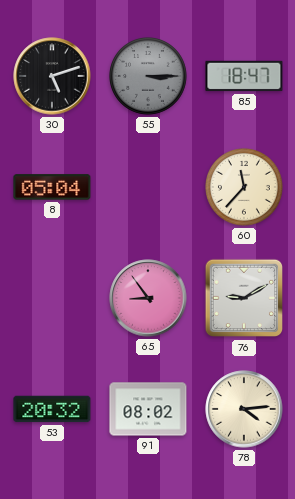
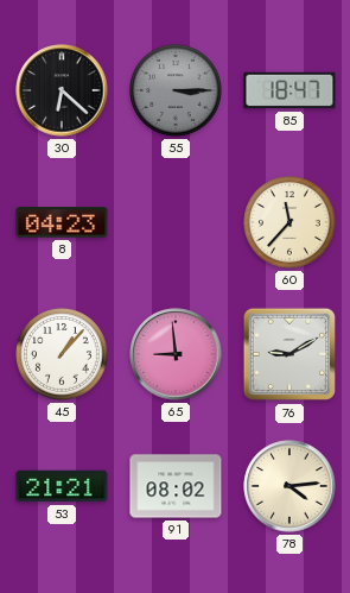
30: 5:12 -> 6:22 (62, 90)
8: 05:04 -> 04:23 (62, 222)
45: none -> 1:07 (63, 355)
65: 8:54 -> 8:59 (176, 354)
53: 20:32 -> 21:21 (62, 486)
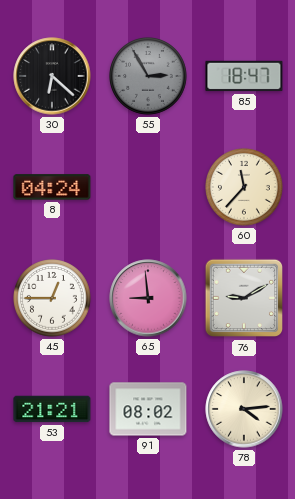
55: 3:15 -> 2:55 (149, 77)
8: 04:23 -> 04:24 (52, 187)
45: 1:07 -> 12:45 (53, 299)
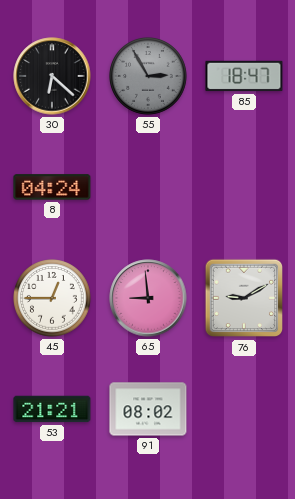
60: 11:37 -> none (245, 188)
78: 4:14 -> none (244, 409)
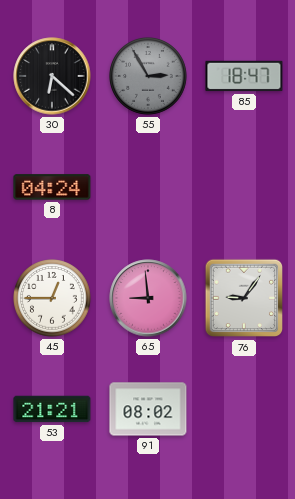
76: 9:10 -> 9:06 (244, 298)
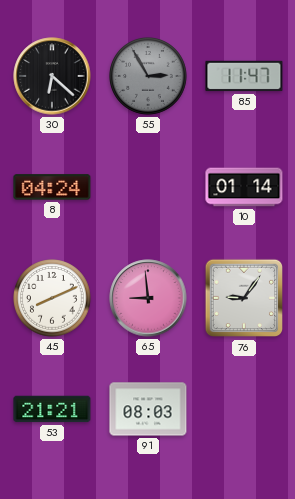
85: 18:47 -> 11:47 (244, 76)
10: none -> 01:14 (244, 187)
45: 12:45 -> 8:11 (53, 299)
91: 08:02 -> 08:03 (148, 409)
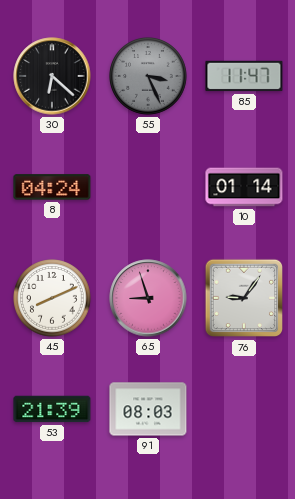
55: 2:55 -> 3:26 (149, 77)
65: 8:59 -> 8:57 (148, 298)
53: 21:21 -> 21:39 (52, 409)
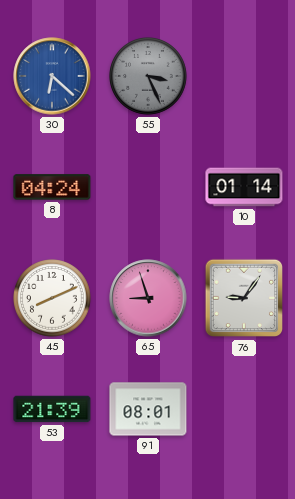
30 dial: black -> blue (52, 76)
85: 11:47 -> none (244, 76)
91: 08:03 -> 08:01 (148, 409)
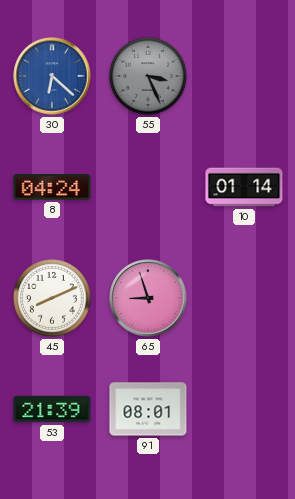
76: 9:06 -> none (244, 298)
